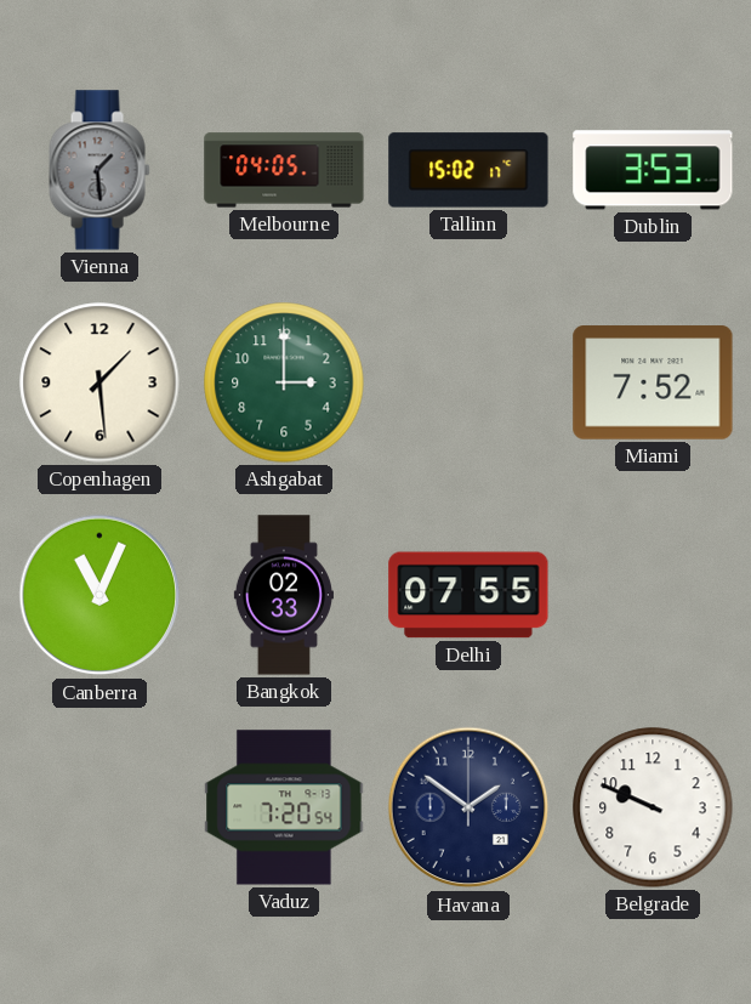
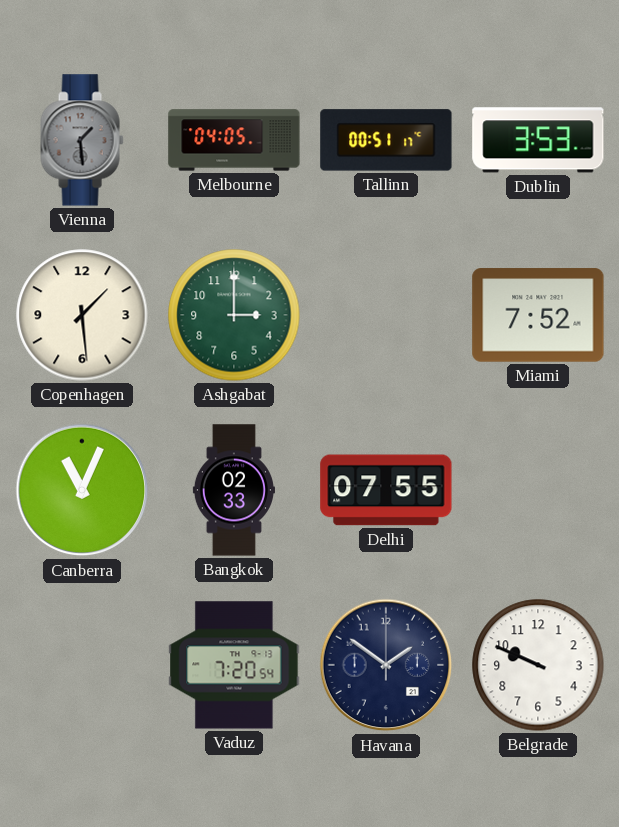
Tallinn: 15:02 -> 00:51 (386, 140)
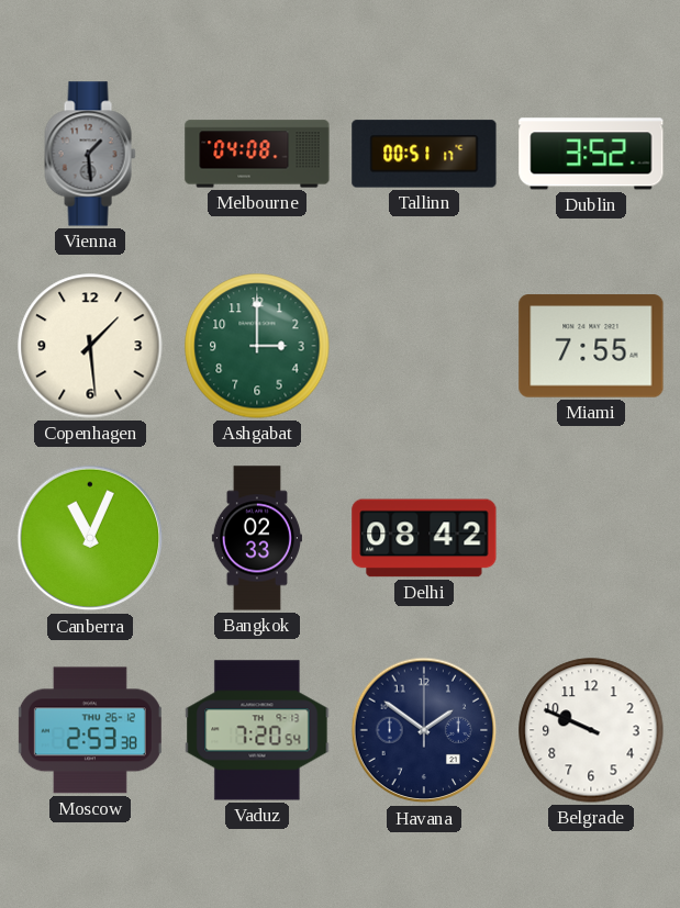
Melbourne: 04:05 -> 04:08 (257, 154)
Dublin: 3:53 -> 3:52 (591, 154)
Miami: 7:52 -> 7:55 (591, 346)
Delhi: 07:55 -> 08:42 (424, 538)
Moscow: none -> 2:53 (90, 730)
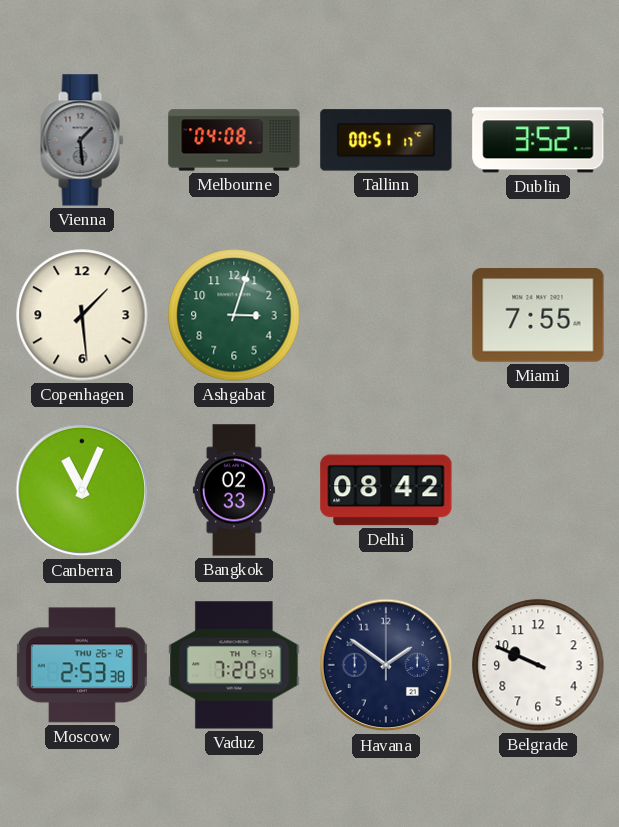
Ashgabat: 3:00 -> 3:03 (234, 315)
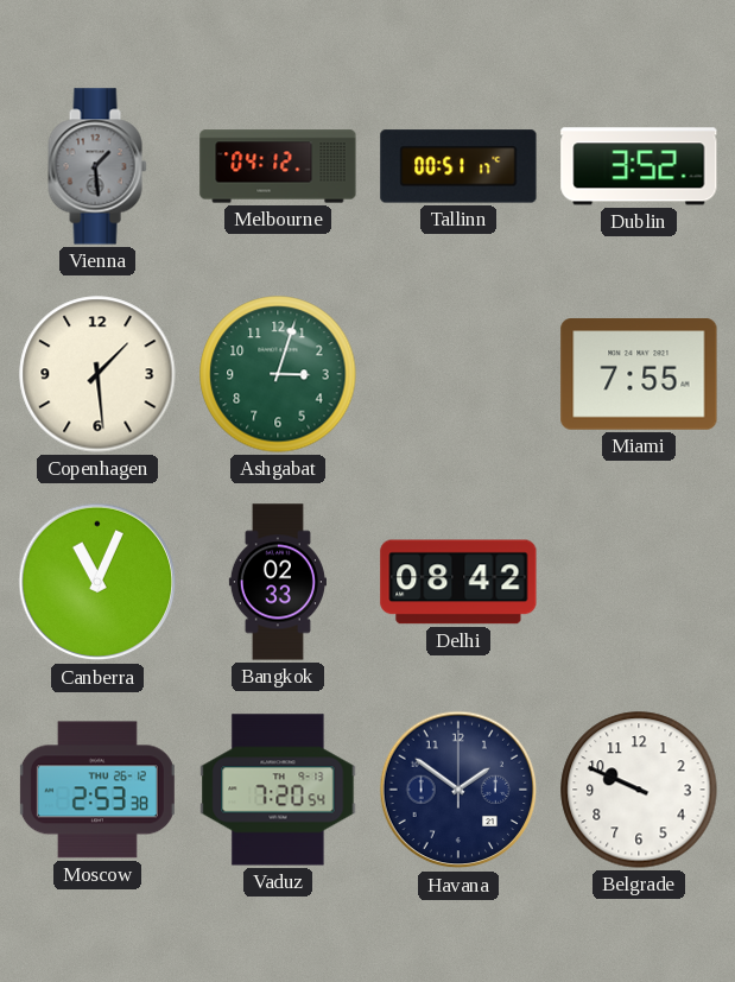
Melbourne: 04:08 -> 04:12 (278, 166)
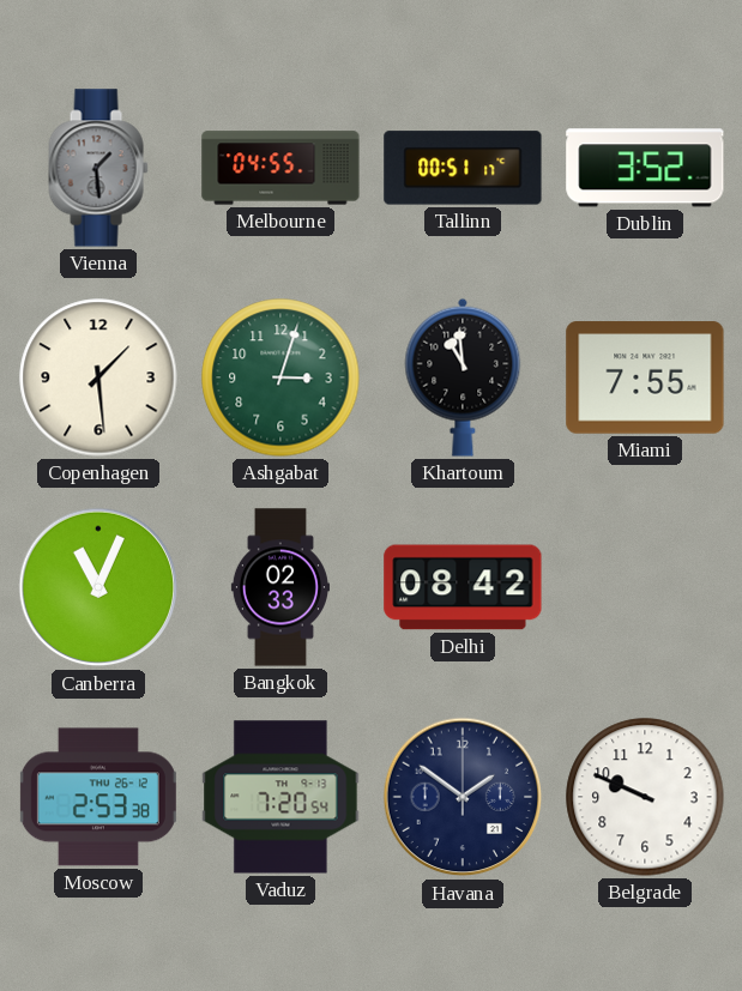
Melbourne: 04:12 -> 04:55 (280, 168)
Khartoum: none -> 10:59 (463, 377)
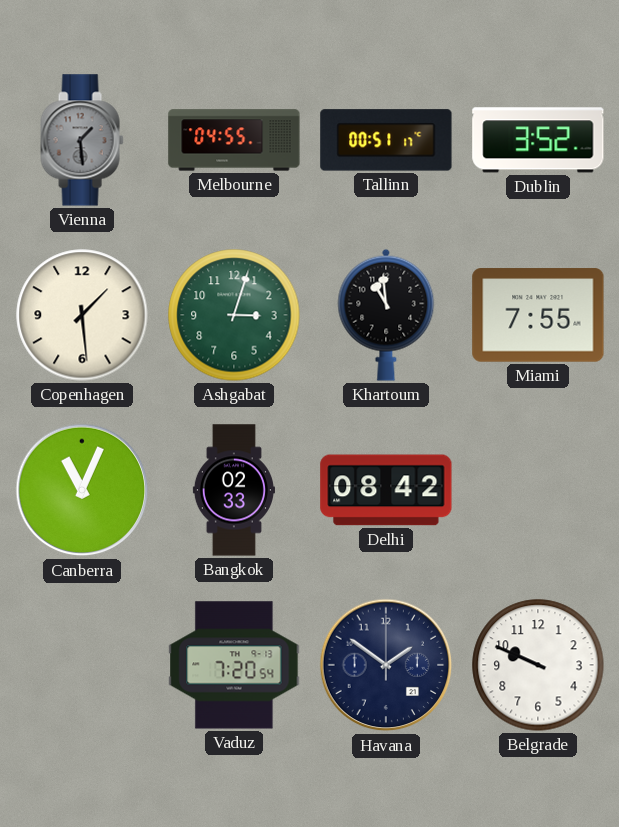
Moscow: 2:53 -> none (98, 797)
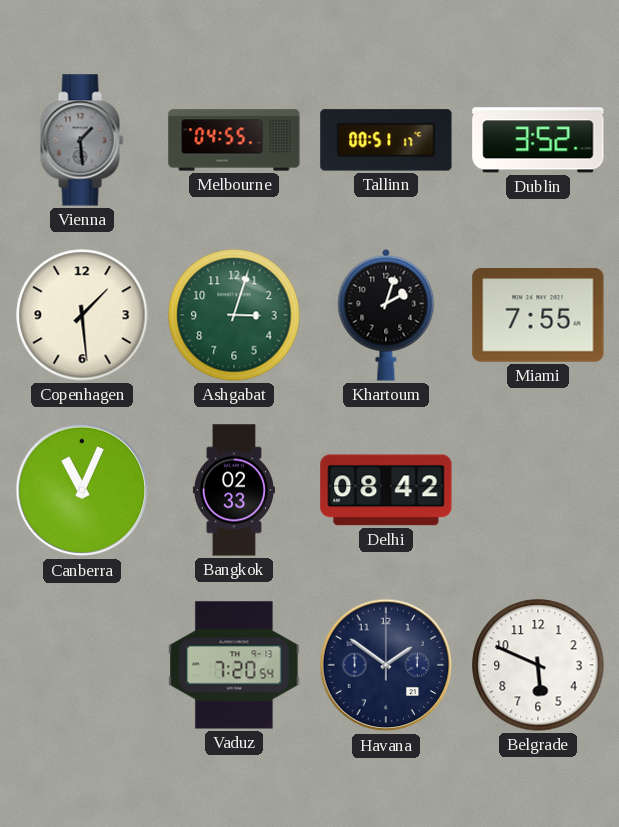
Khartoum: 10:59 -> 2:03 (386, 315)
Belgrade: 9:49 -> 5:49 (538, 665)
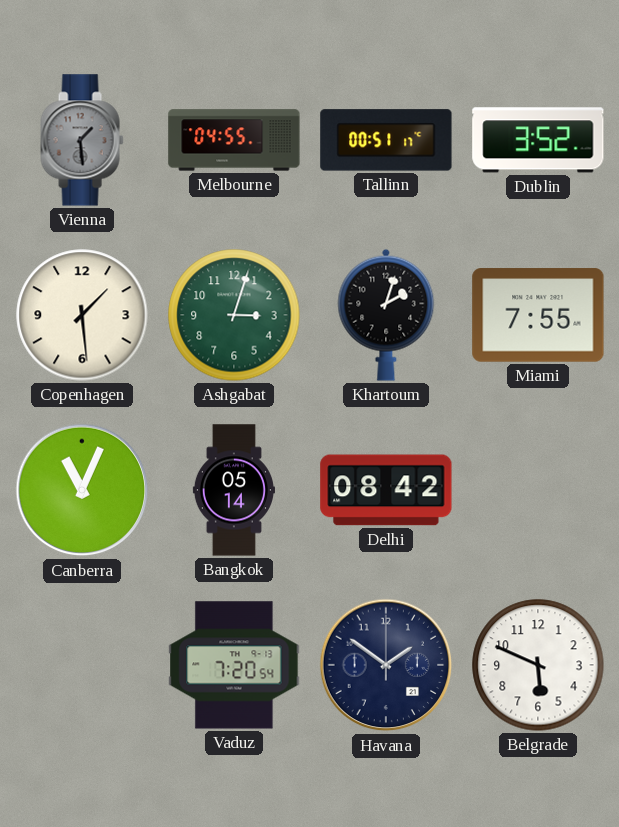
Bangkok: 02:33 -> 05:14 (234, 490)
